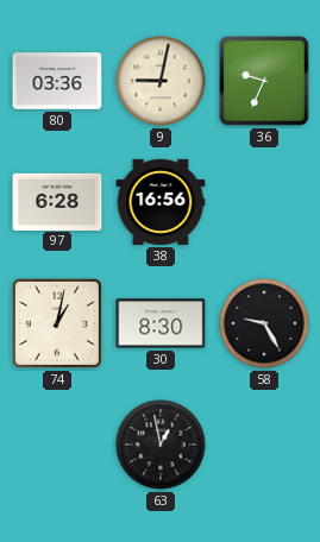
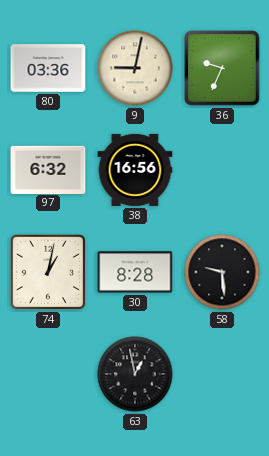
97: 6:28 -> 6:32 (48, 169)
30: 8:30 -> 8:28 (135, 272)
58: 9:25 -> 9:29 (222, 272)
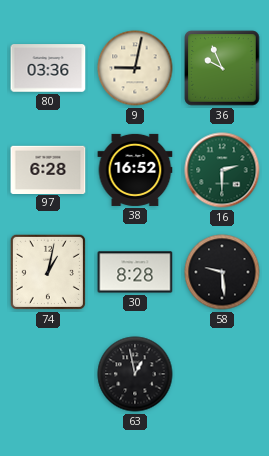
36: 9:34 -> 9:56 (222, 68)
97: 6:32 -> 6:28 (48, 169)
38: 16:56 -> 16:52 (135, 170)
16: none -> 2:30 (222, 170)
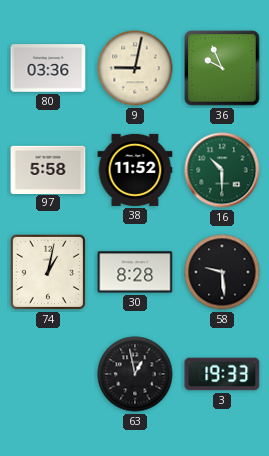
97: 6:28 -> 5:58 (48, 169)
38: 16:52 -> 11:52 (135, 170)
16: 2:30 -> 10:30 (222, 170)
3: none -> 19:33 (222, 374)
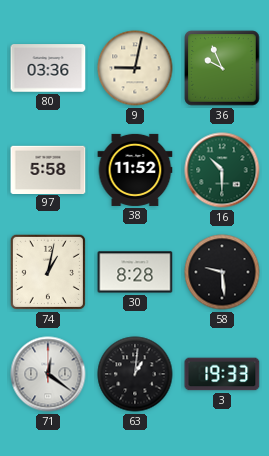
71: none -> 12:21 (48, 374)
63: 12:58 -> 1:01 (135, 374)
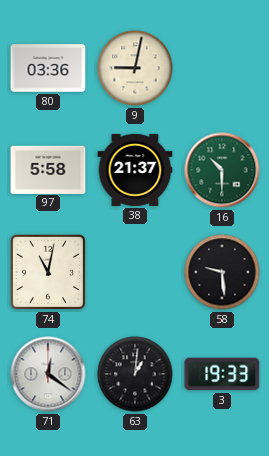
36: 9:56 -> none (222, 68)
38: 11:52 -> 21:37 (135, 170)
74: 1:02 -> 11:02 (48, 272)
30: 8:28 -> none (135, 272)
